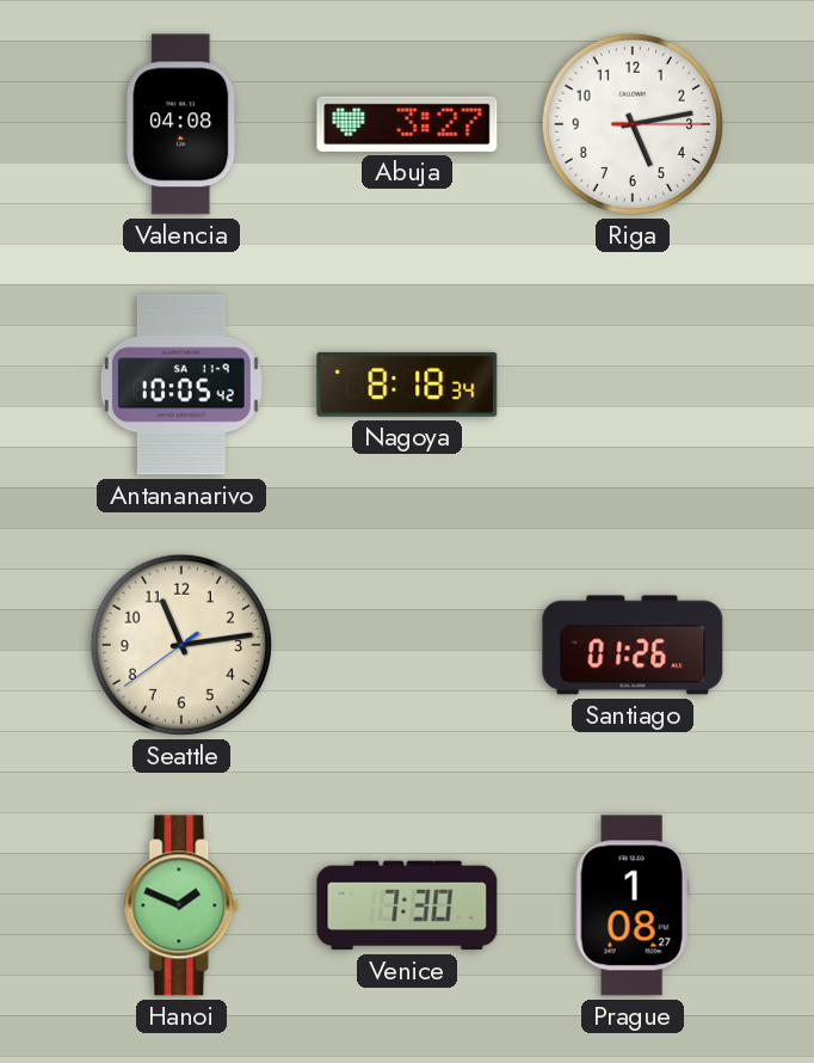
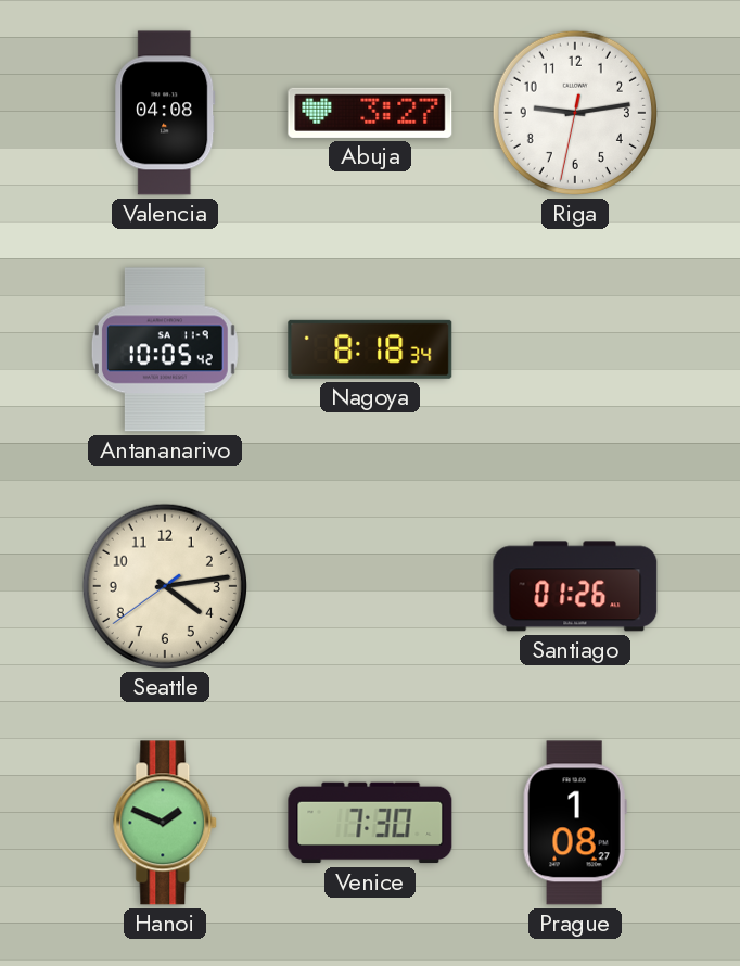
Riga: 5:13 -> 9:13 (575, 113)
Seattle: 11:13 -> 4:13 (165, 586)
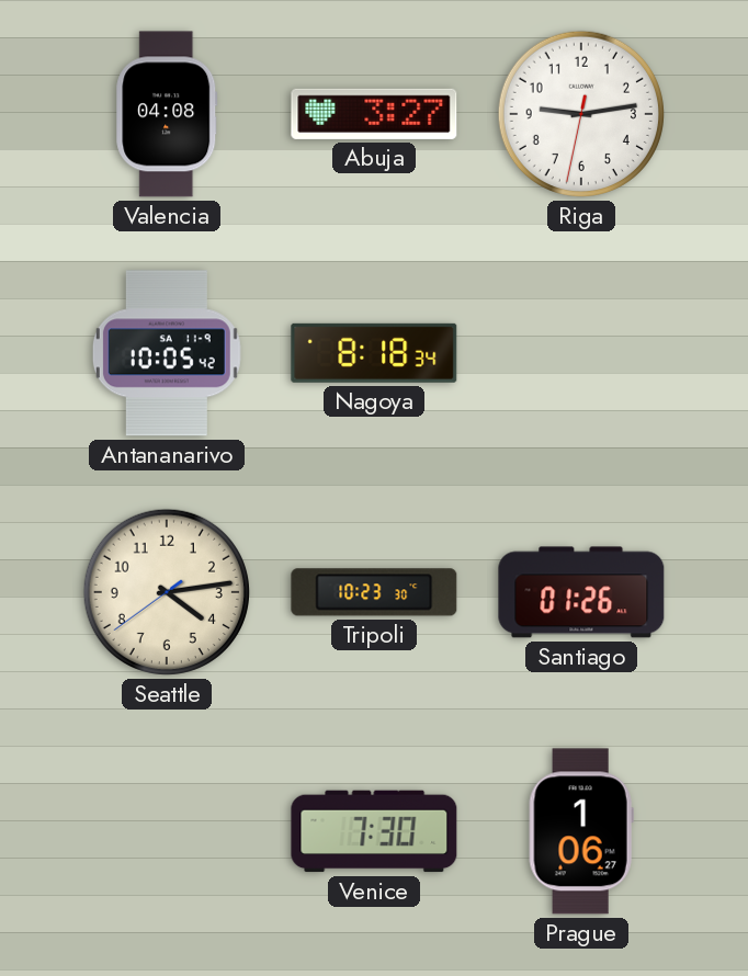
Tripoli: none -> 10:23 (374, 592)
Hanoi: 1:49 -> none (166, 823)
Prague: 1:08 -> 1:06 (581, 831)
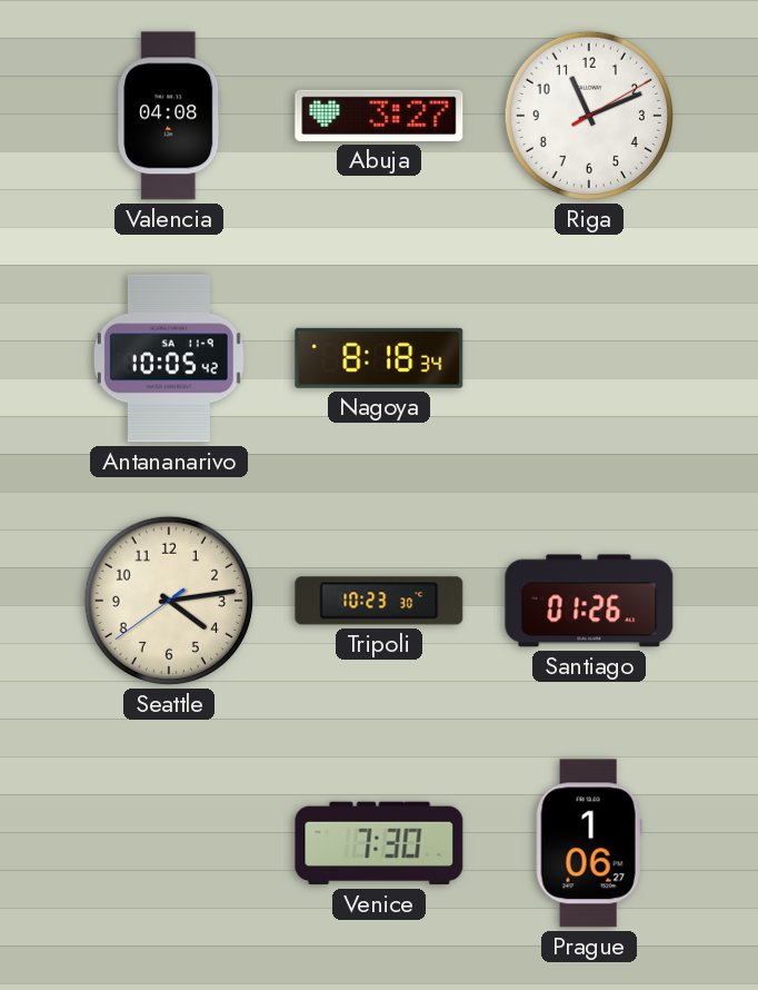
Riga: 9:13 -> 11:11 (589, 116)
